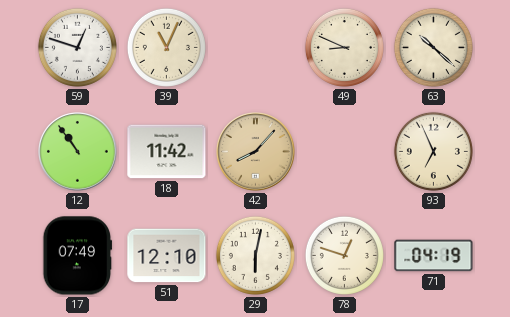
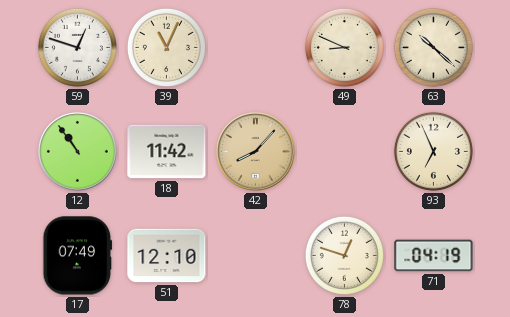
29: 6:02 -> none (255, 255)
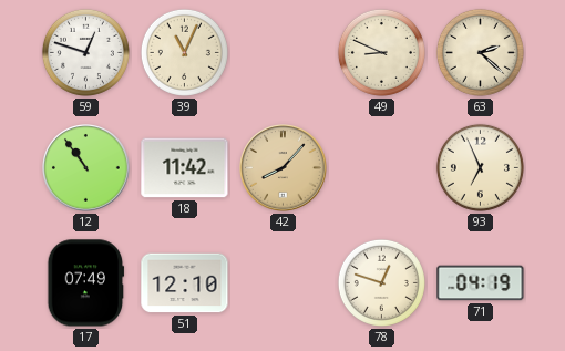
63: 10:22 -> 2:22 (480, 52)
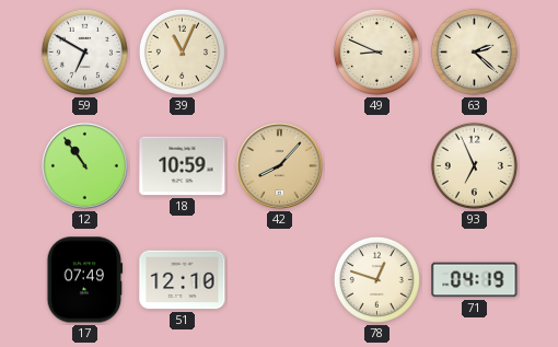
59: 12:48 -> 6:50 (84, 51)
18: 11:42 -> 10:59 (183, 166)
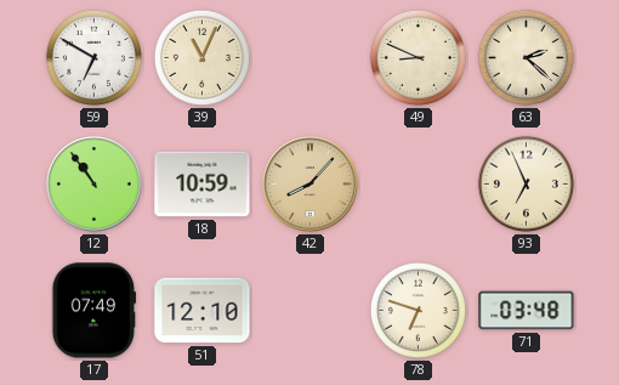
78: 12:48 -> 6:48 (418, 310)
71: 04:19 -> 03:48 (527, 311)
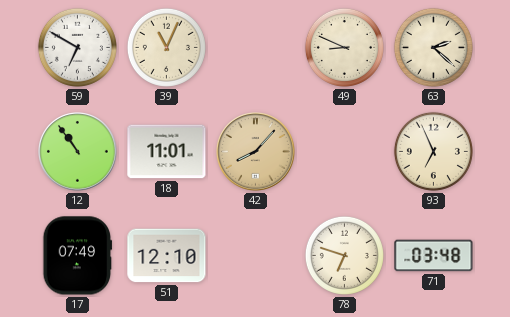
18: 10:59 -> 11:01 (167, 152)
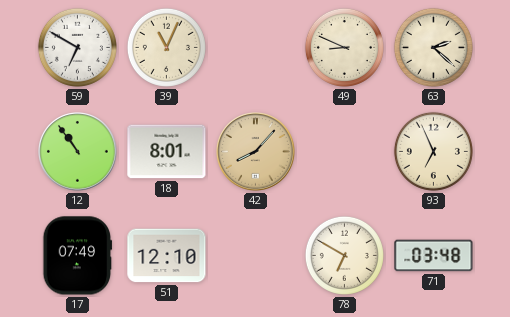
18: 11:01 -> 8:01 (167, 152)
78: 6:48 -> 6:50 (344, 255)
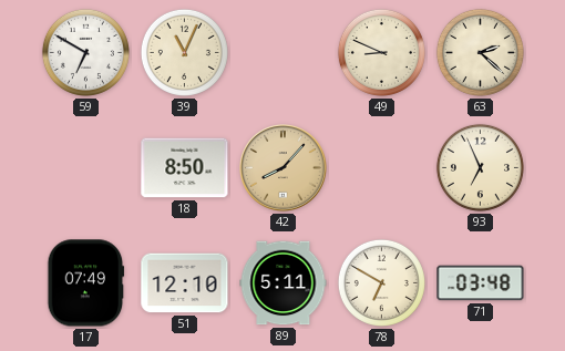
12: 10:54 -> none (78, 152)
18: 8:01 -> 8:50 (185, 168)
89: none -> 5:11 (284, 283)
